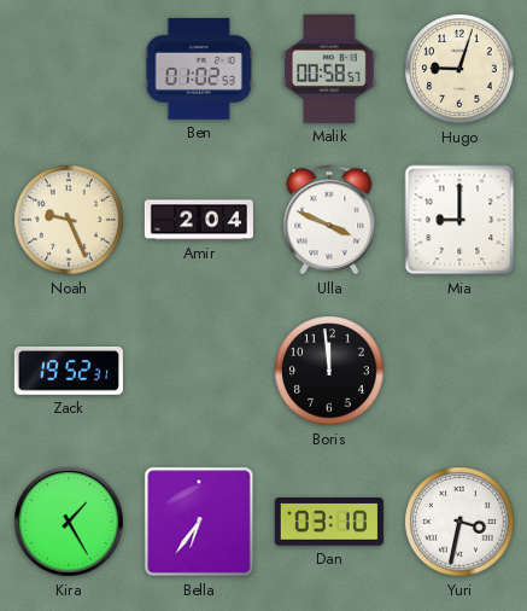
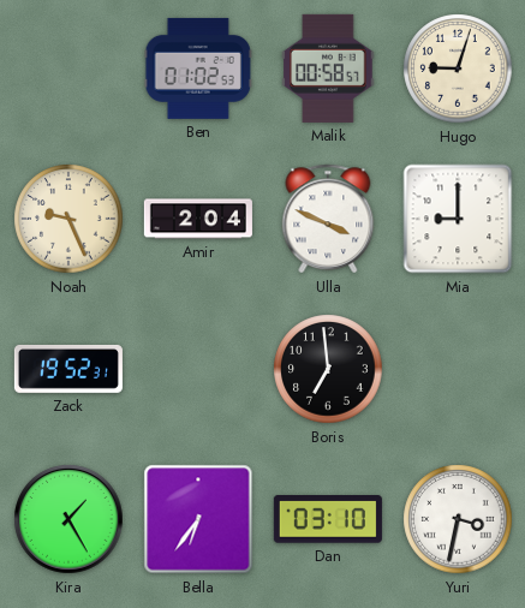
Boris: 11:59 -> 6:59 (328, 369)
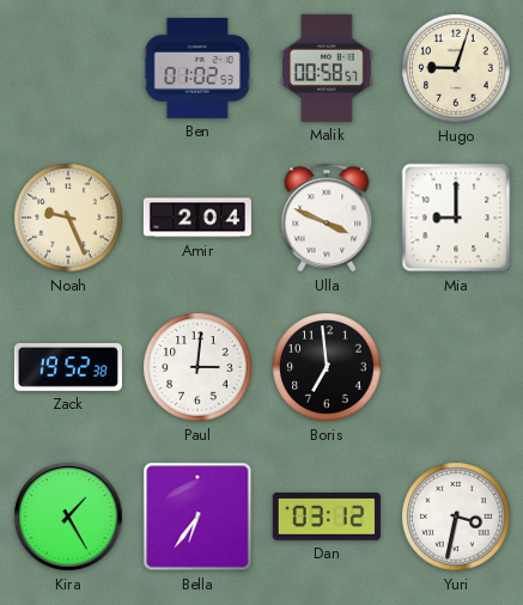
Zack: 19:52:31 -> 19:52:38 (68, 367)
Paul: none -> 3:01 (197, 367)
Dan: 03:10 -> 03:12 (327, 517)
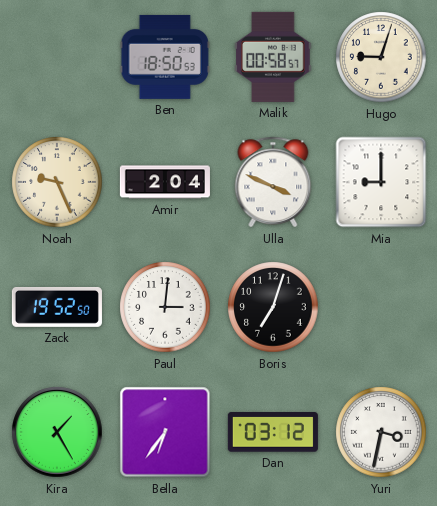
Ben: 01:02 -> 18:50 (165, 57)
Zack: 19:52:38 -> 19:52:50 (57, 307)
Boris: 6:59 -> 7:03 (273, 307)
